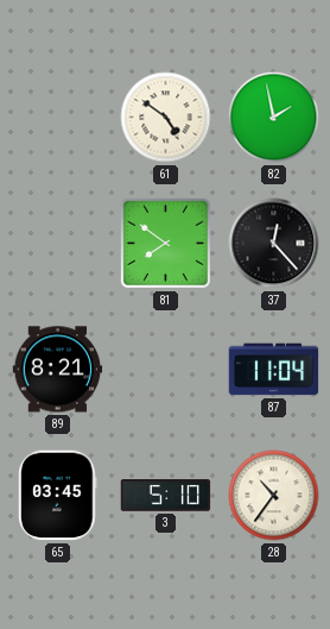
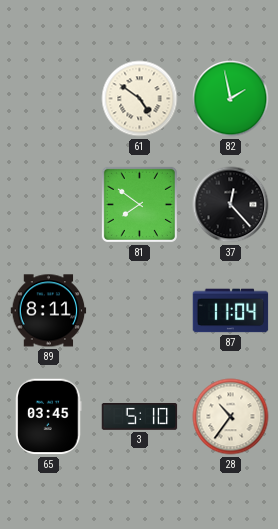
89: 8:21 -> 8:11 (49, 311)
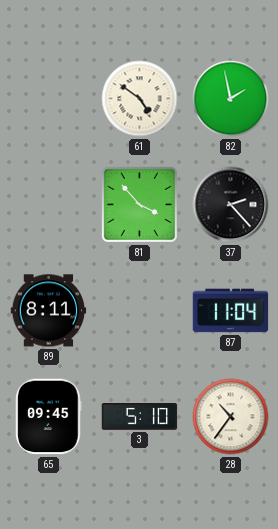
81: 7:51 -> 3:53 (139, 204)
37: 12:23 -> 2:23 (231, 205)
65: 03:45 -> 09:45 (49, 417)
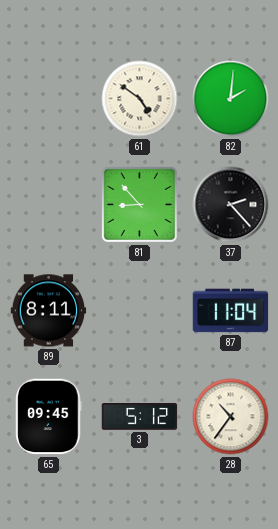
82: 1:58 -> 2:01 (231, 99)
81: 3:53 -> 8:53 (139, 204)
3: 5:10 -> 5:12 (140, 417)
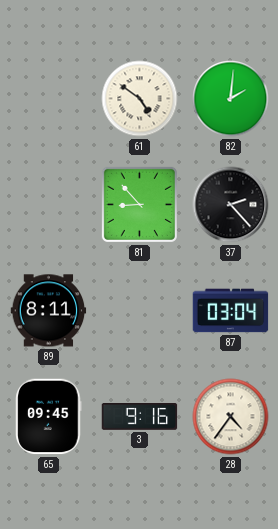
87: 11:04 -> 03:04 (231, 311)
3: 5:12 -> 9:16 (140, 417)
28: 10:36 -> 4:36 (231, 417)
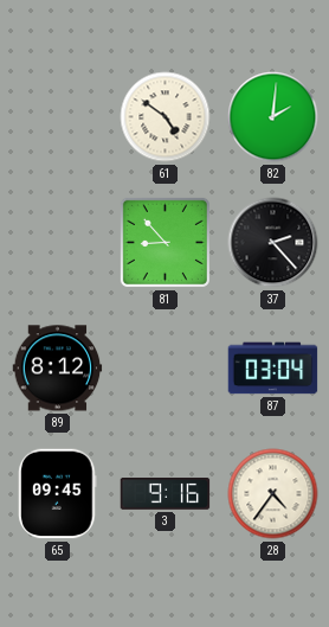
89: 8:11 -> 8:12 (58, 369)
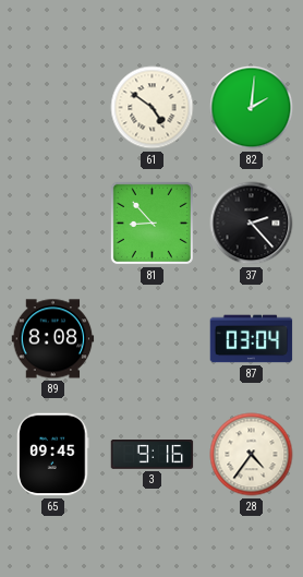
89: 8:12 -> 8:08 (53, 339)
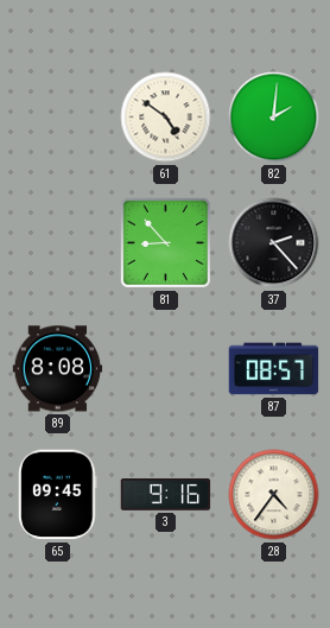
87: 03:04 -> 08:57 (274, 369)
